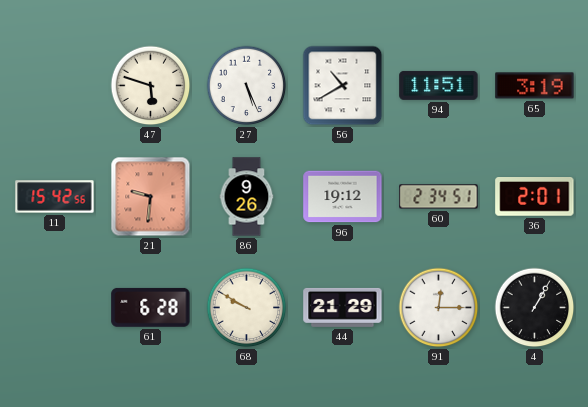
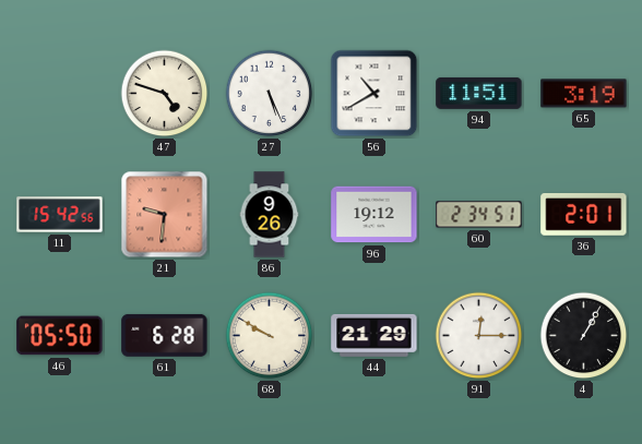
47: 5:48 -> 4:48 (165, 94)
46: none -> 05:50 (60, 336)
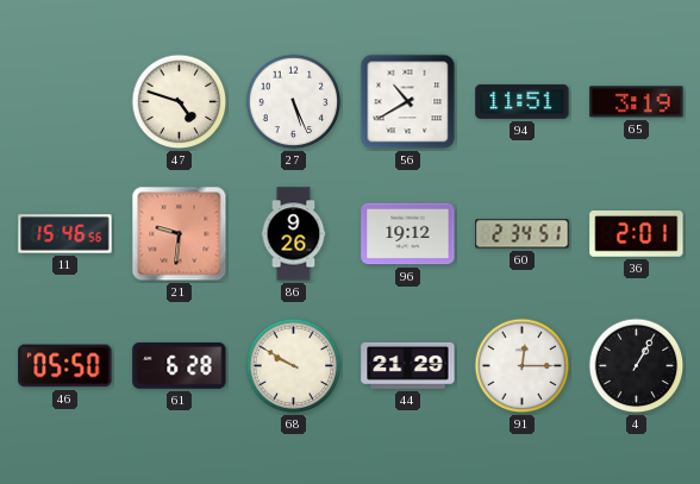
11: 15:42 -> 15:46 (65, 234)
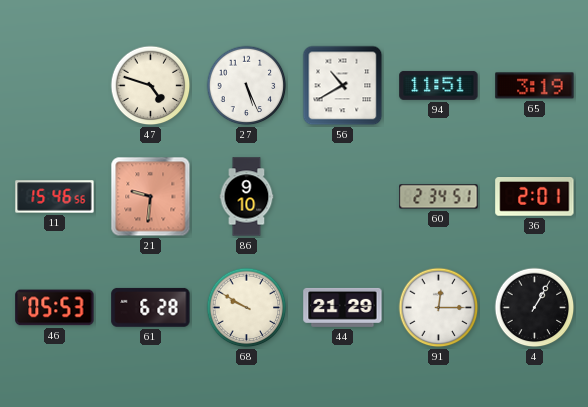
86: 9:26 -> 9:10 (247, 197)
96: 19:12 -> none (408, 234)
46: 05:50 -> 05:53 (55, 308)
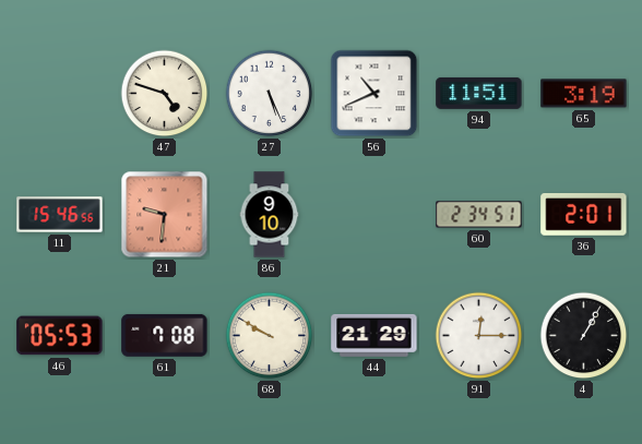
56: 10:40 -> 10:41 (374, 94)
61: 6:28 -> 7:08 (165, 335)
